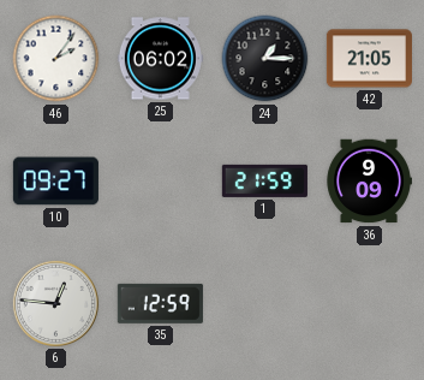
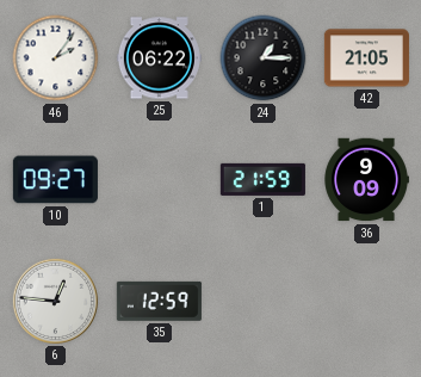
25: 06:02 -> 06:22 (159, 58)
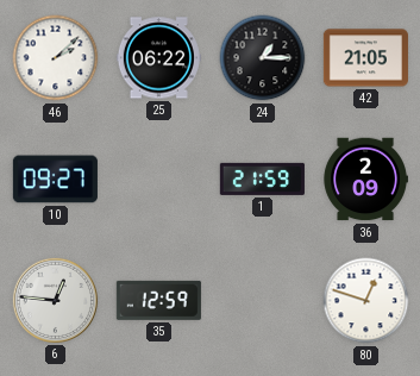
46: 2:06 -> 2:08 (56, 58)
36: 9:09 -> 2:09 (365, 180)
80: none -> 12:48 (366, 301)
